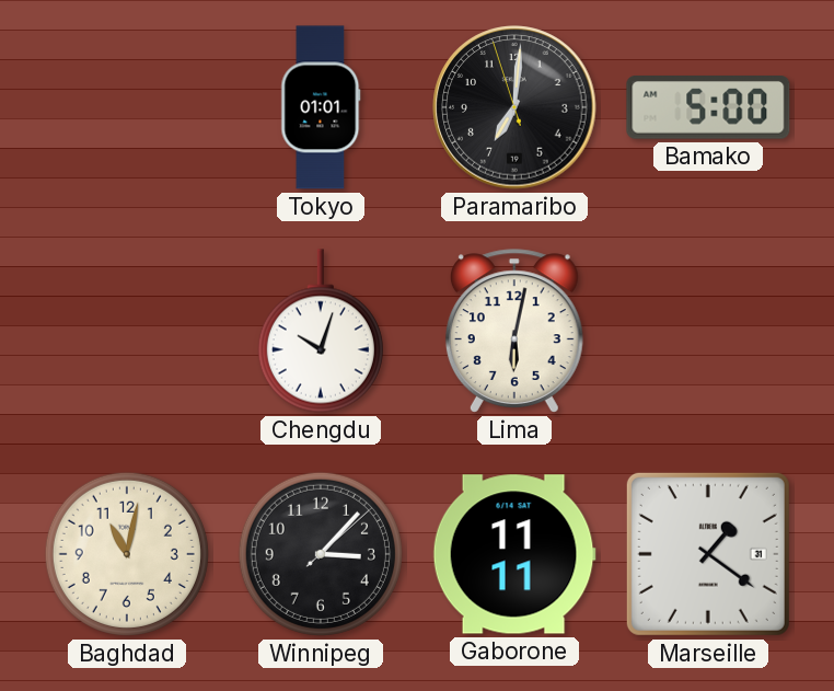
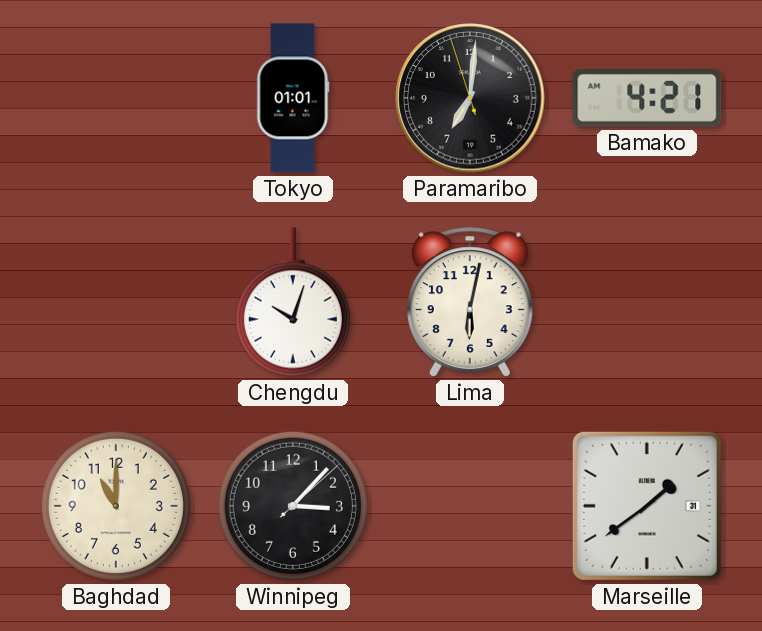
Bamako: 5:00 -> 4:21 (647, 99)
Baghdad: 11:02 -> 11:00 (116, 506)
Gaborone: 11:11 -> none (514, 554)
Marseille: 1:21 -> 1:39 (647, 506)
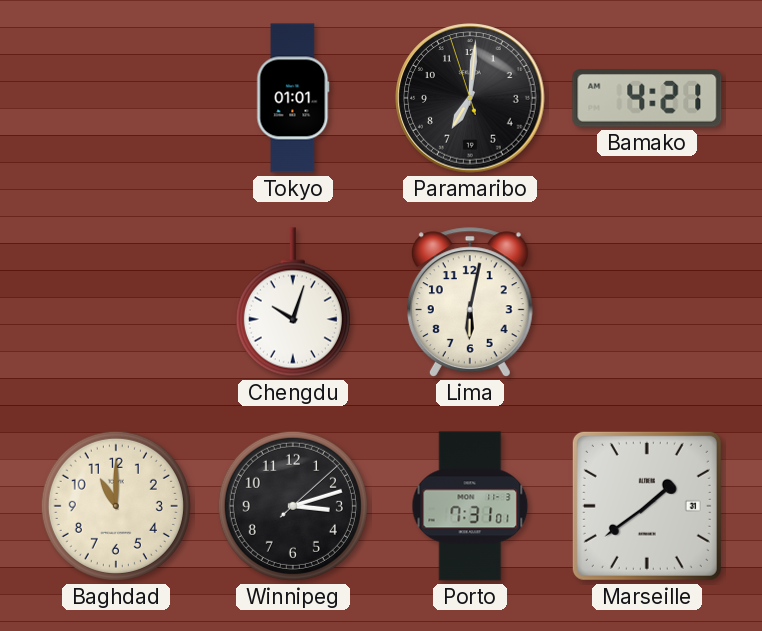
Winnipeg: 3:07 -> 3:12 (293, 506)
Porto: none -> 7:31 (470, 506)
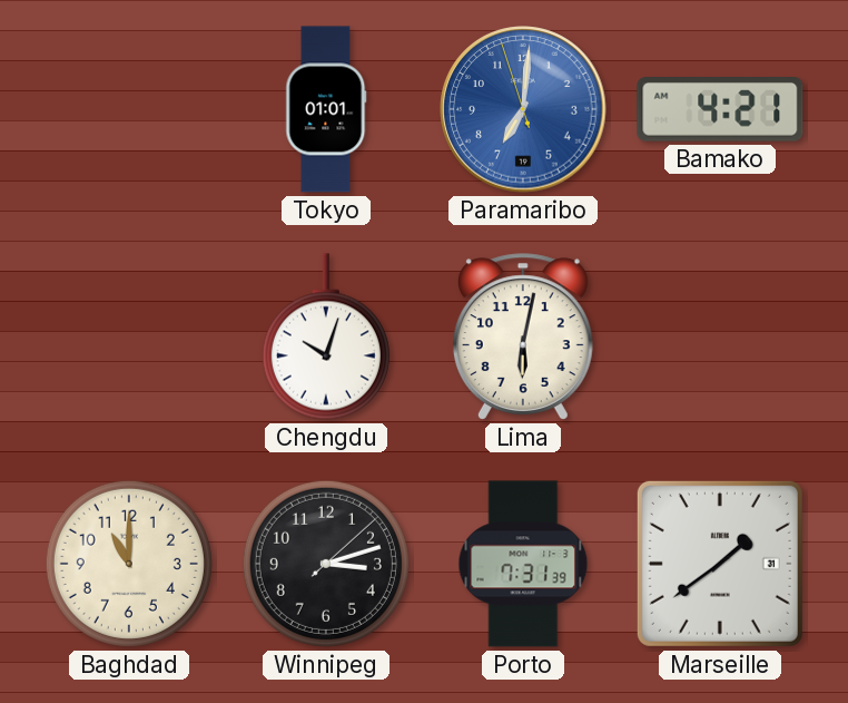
Paramaribo dial: black -> blue (523, 109)
Porto: 7:31:01 -> 7:31:39 (523, 564)
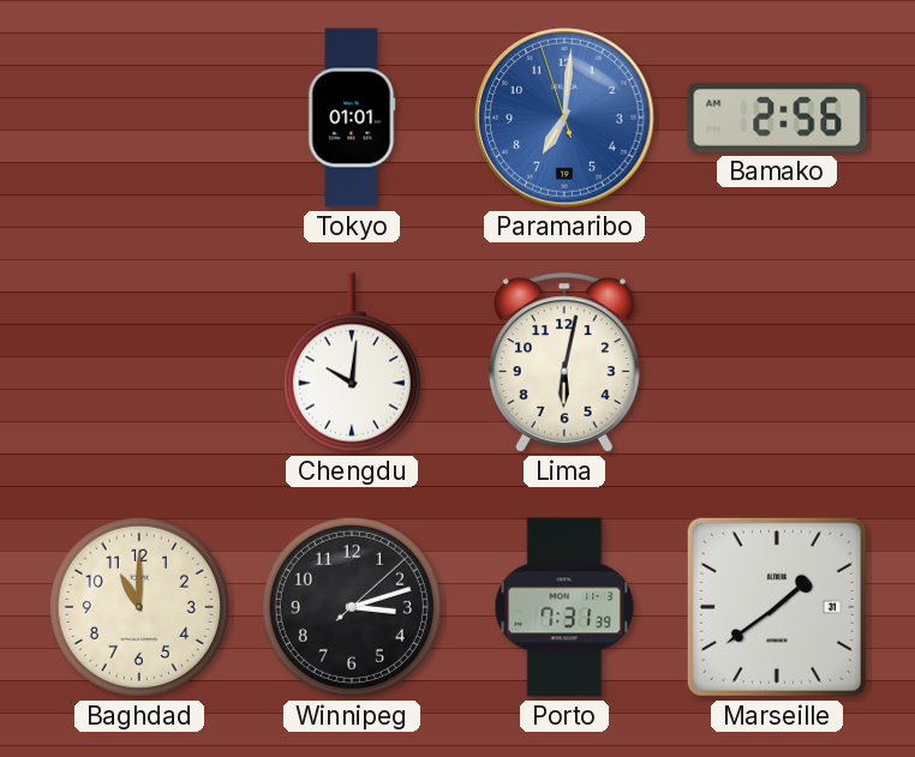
Bamako: 4:21 -> 2:56 (777, 119)
Chengdu: 10:03 -> 10:01 (352, 362)
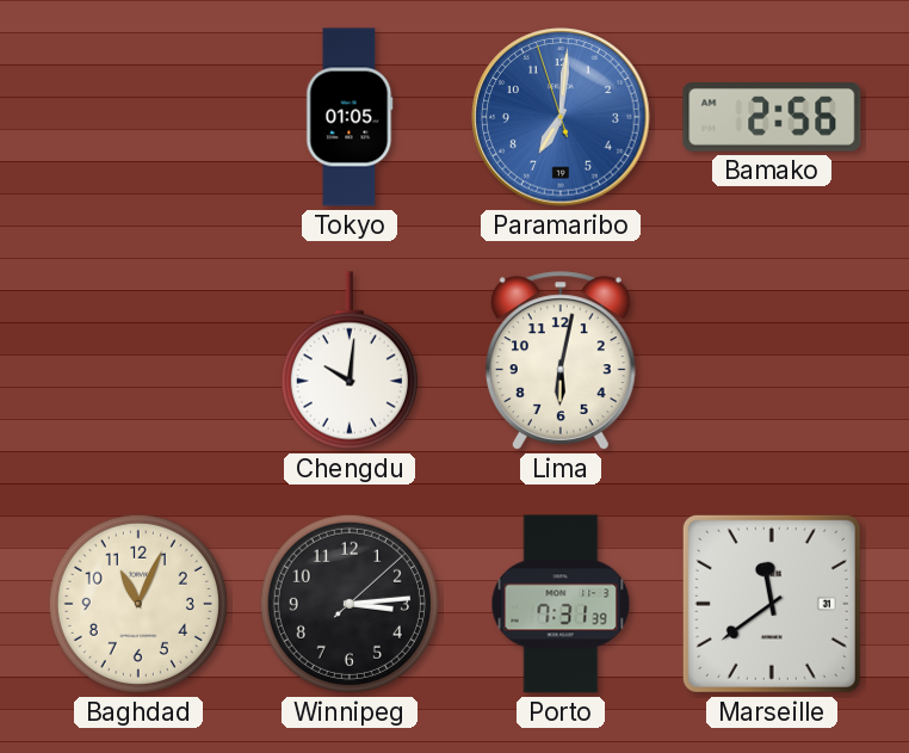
Tokyo: 01:01 -> 01:05 (350, 117)
Baghdad: 11:00 -> 11:04 (138, 604)
Winnipeg: 3:12 -> 3:14 (350, 604)
Marseille: 1:39 -> 11:39 (772, 604)
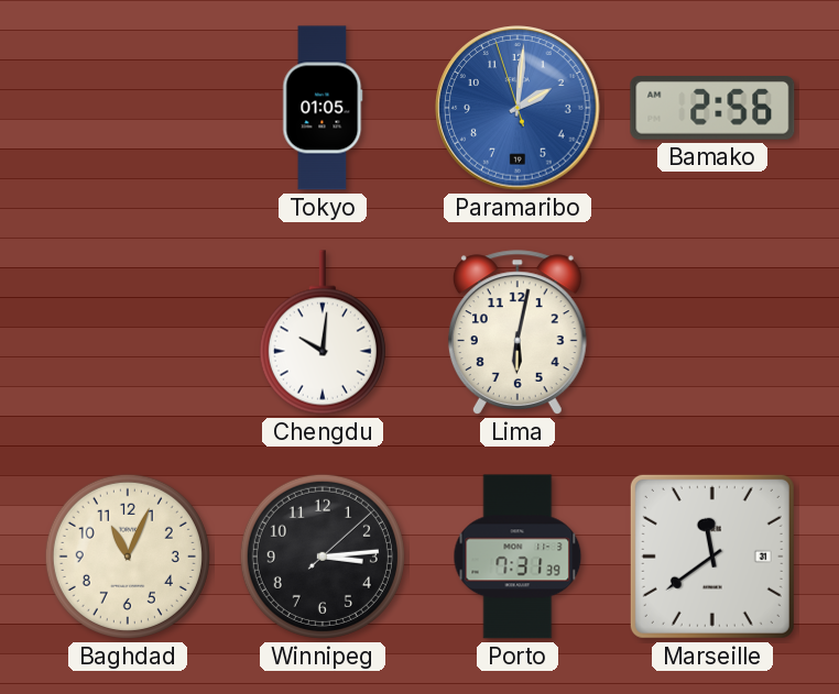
Paramaribo: 7:00 -> 2:00 (517, 108)
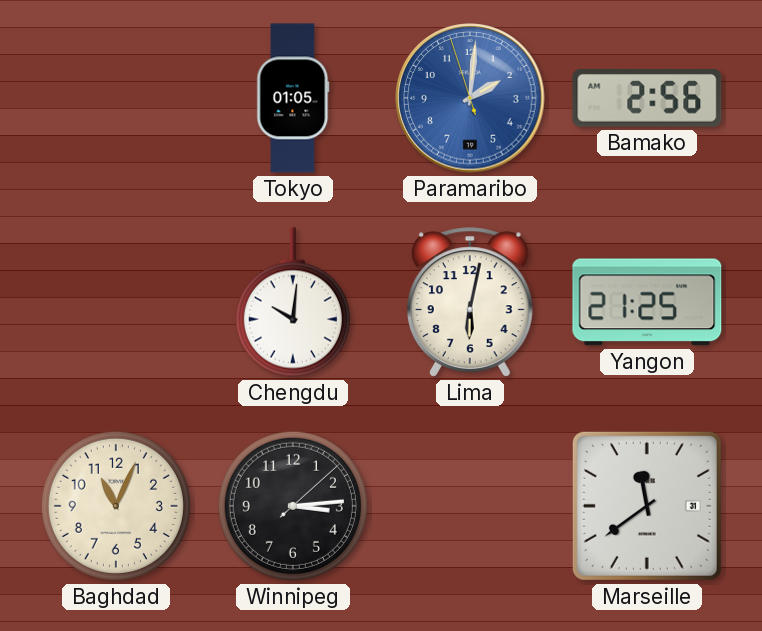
Yangon: none -> 21:25 (647, 302)
Porto: 7:31 -> none (517, 557)
